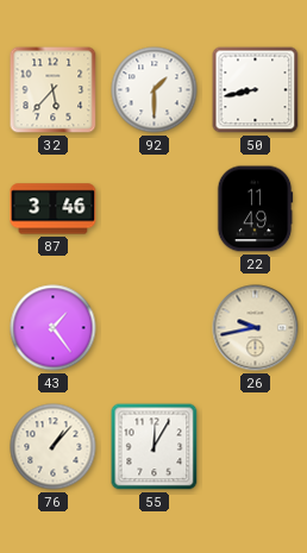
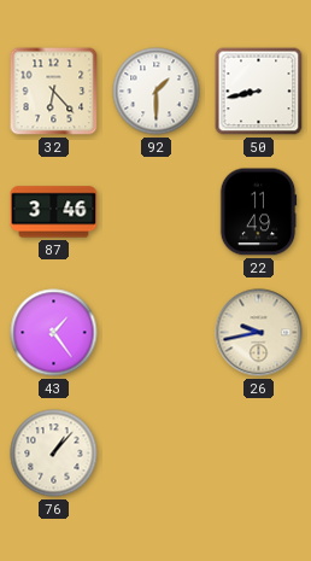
32: 5:37 -> 6:23 (54, 92)
55: 12:05 -> none (155, 447)
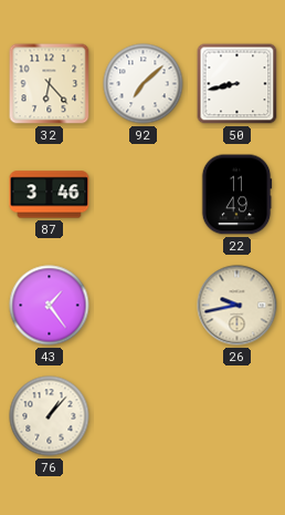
92: 1:30 -> 7:08 (144, 84)
